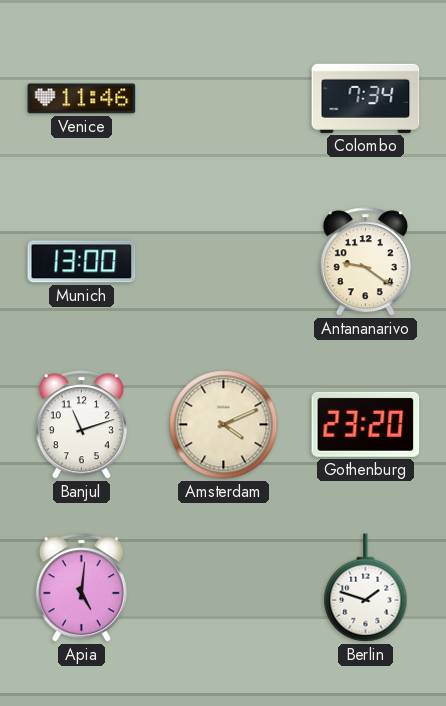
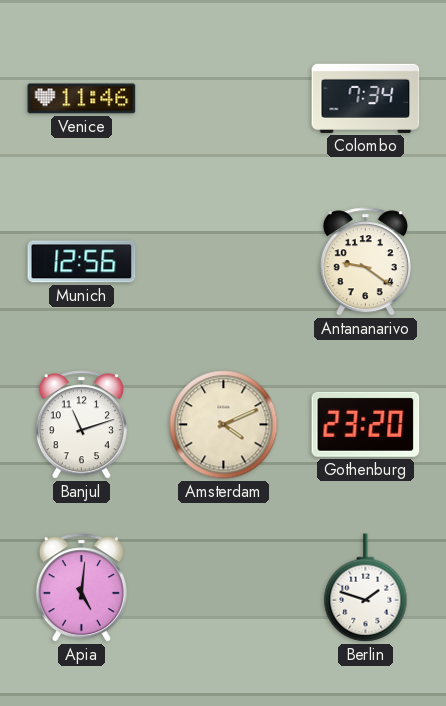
Munich: 13:00 -> 12:56 (82, 262)
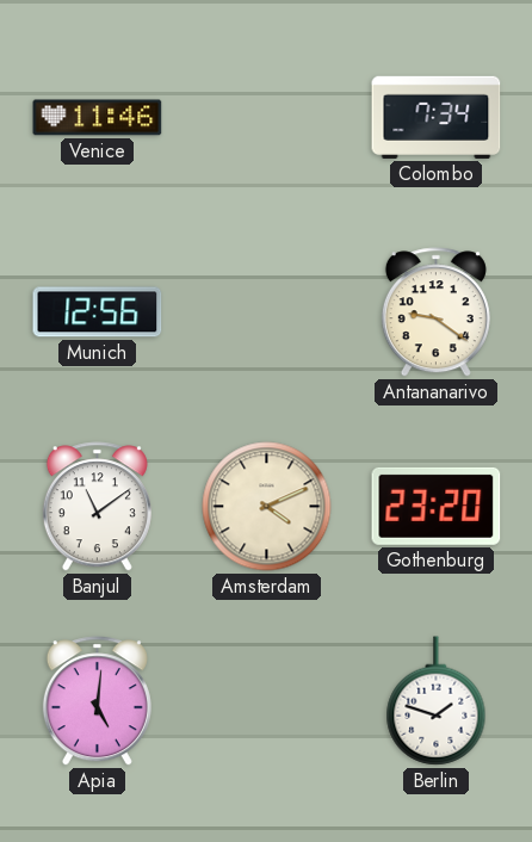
Banjul: 11:12 -> 11:09 (97, 507)
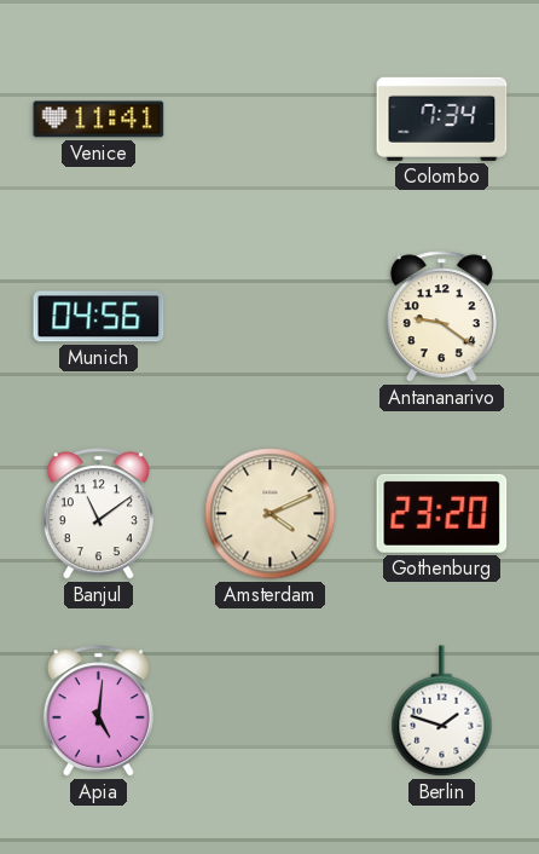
Venice: 11:46 -> 11:41 (99, 120)
Munich: 12:56 -> 04:56 (99, 317)
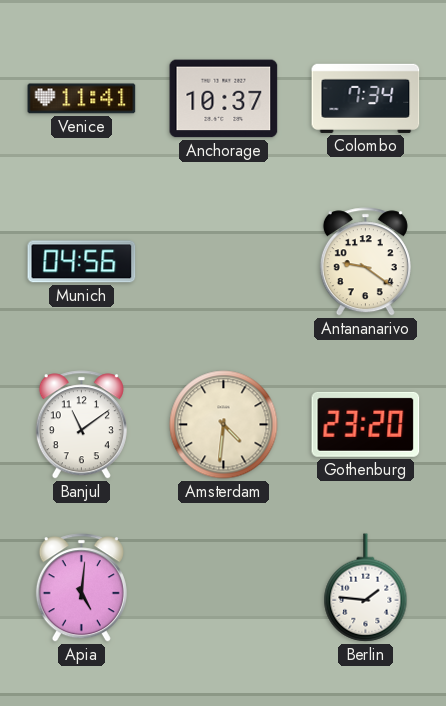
Anchorage: none -> 10:37 (224, 99)
Amsterdam: 4:11 -> 4:31 (224, 425)
Berlin: 1:48 -> 1:46 (366, 588)
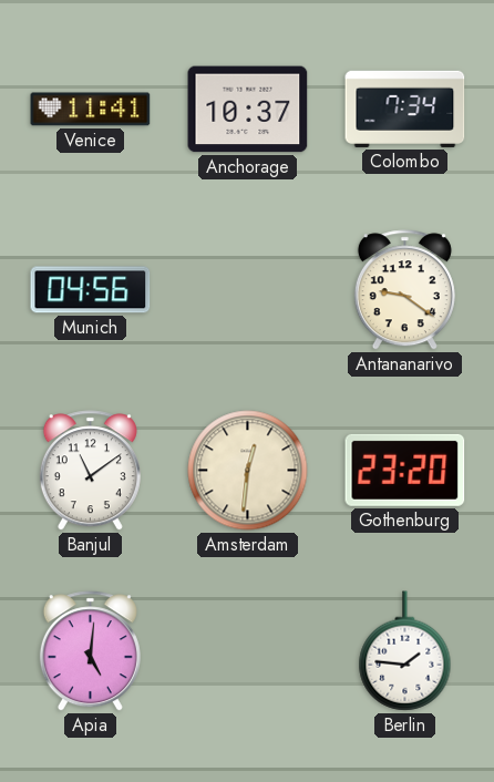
Amsterdam: 4:31 -> 12:31 (248, 471)
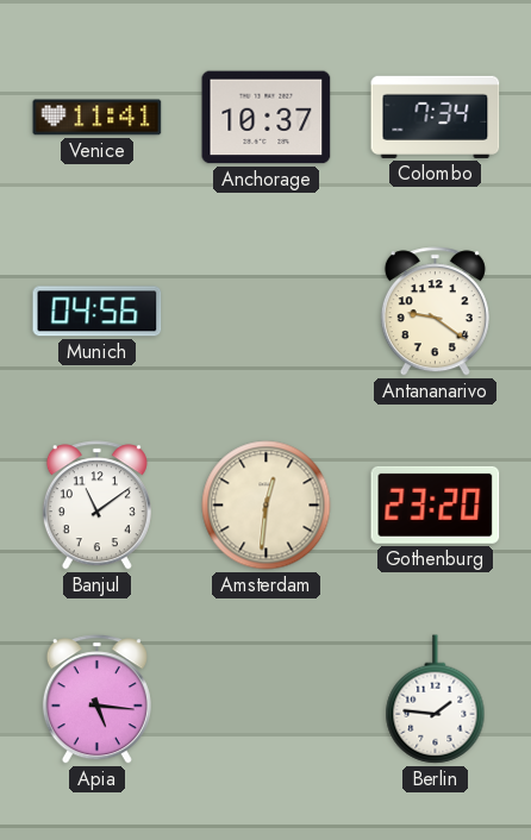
Apia: 5:01 -> 5:16 (96, 700)
